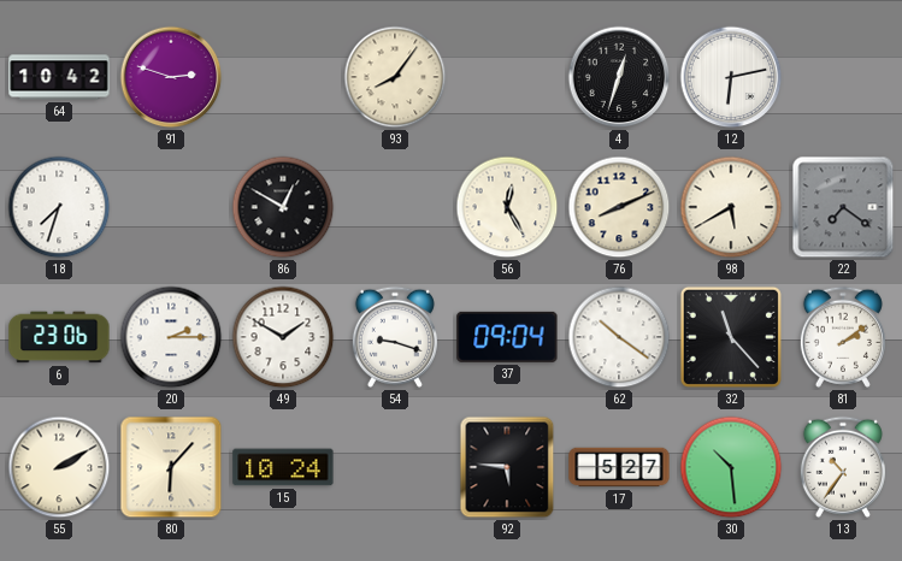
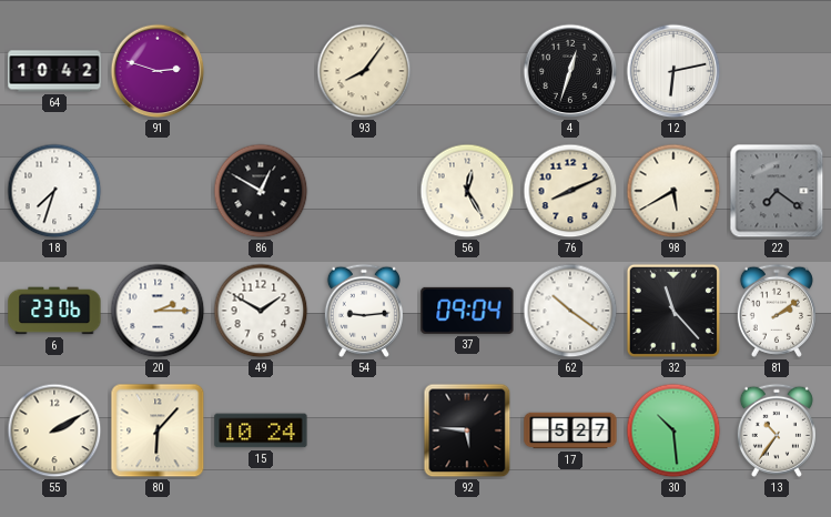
54: 9:18 -> 9:14 (364, 311)
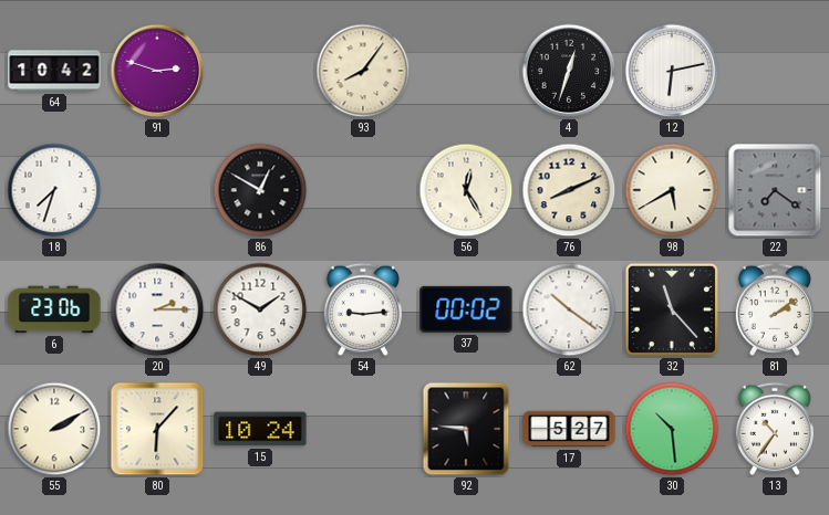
37: 09:04 -> 00:02 (466, 309)
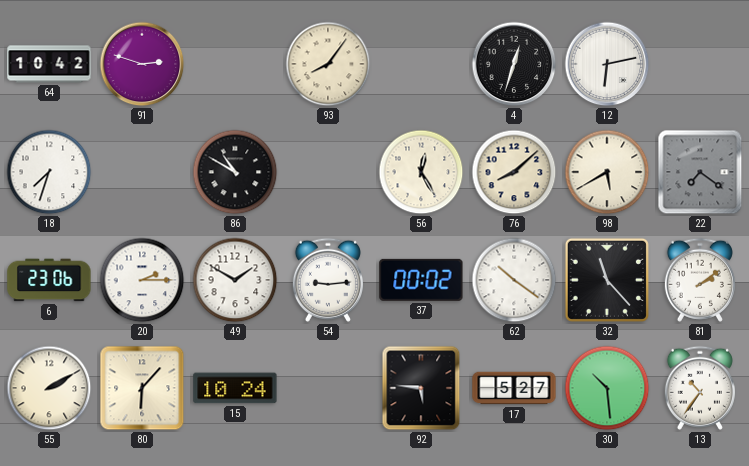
86: 12:50 -> 10:50 (235, 172)
76: 8:11 -> 8:08 (514, 172)
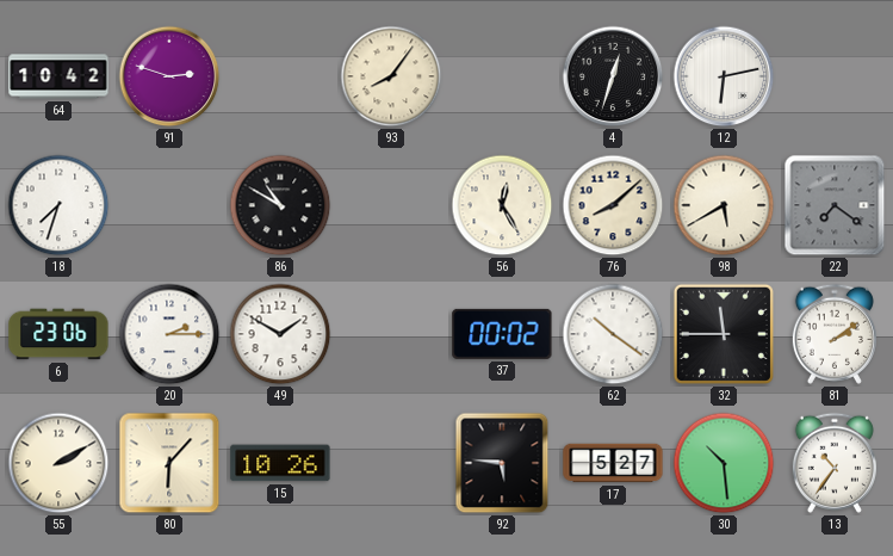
54: 9:14 -> none (328, 280)
32: 11:23 -> 11:45 (724, 334)
15: 10:24 -> 10:26 (280, 463)
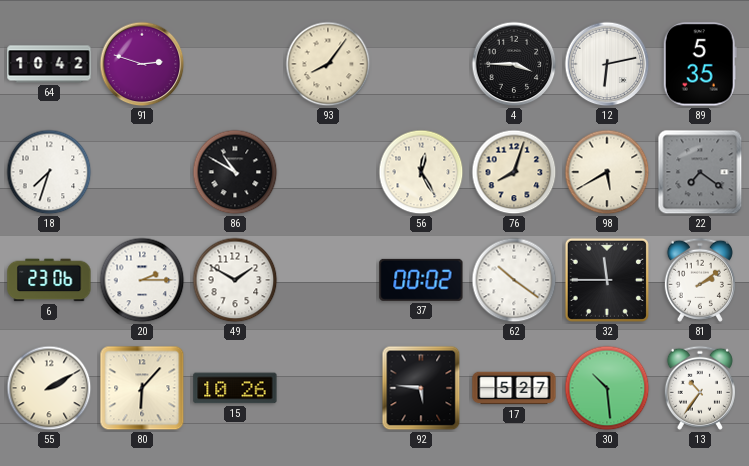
4: 12:33 -> 3:45 (514, 64)
89: none -> 5:35 (700, 64)
76: 8:08 -> 8:03 (514, 172)
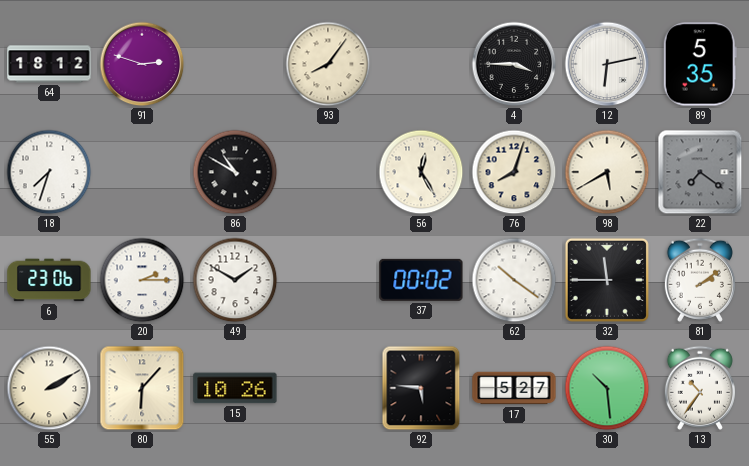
64: 10:42 -> 18:12 (49, 64)
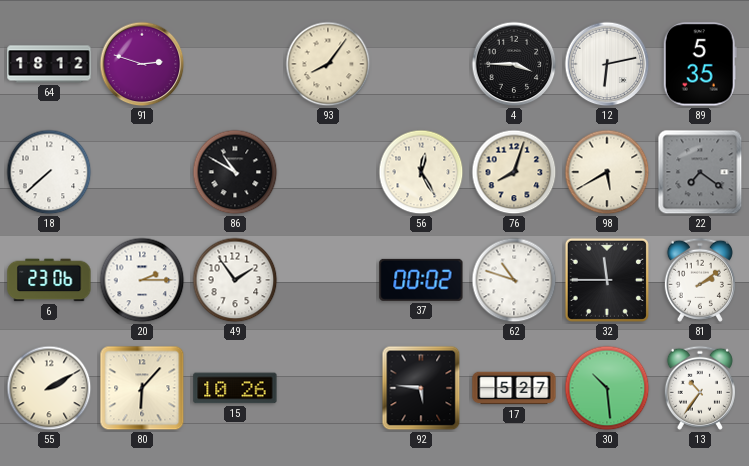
18: 7:33 -> 7:38 (49, 172)
49: 1:50 -> 1:54 (235, 280)
62: 10:21 -> 10:48 (514, 280)
